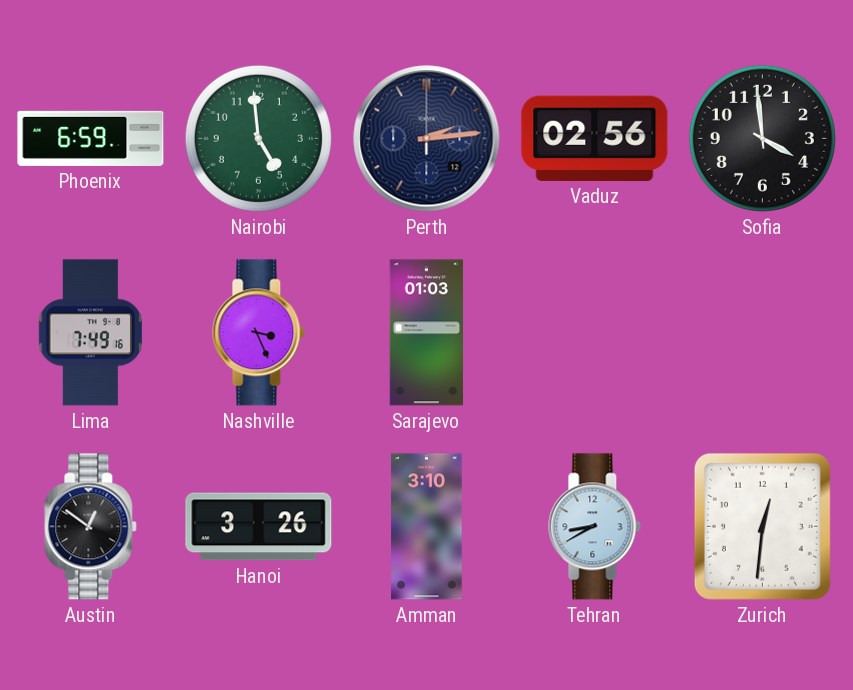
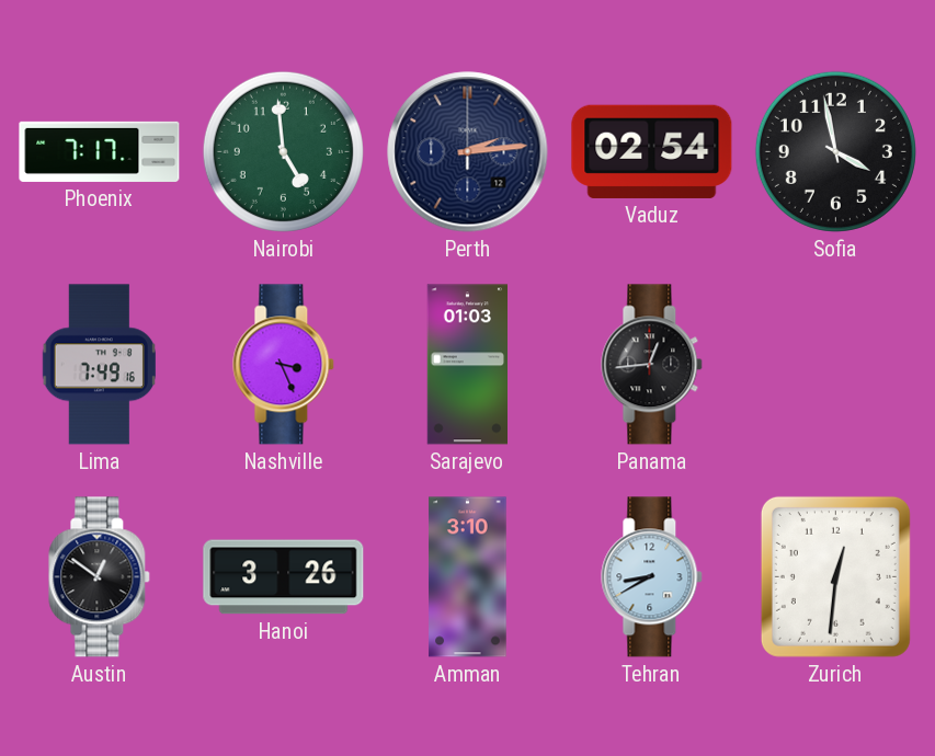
Phoenix: 6:59 -> 7:17 (100, 151)
Vaduz: 02:56 -> 02:54 (652, 151)
Sofia: 3:59 -> 3:58 (835, 151)
Panama: none -> 12:44 (652, 365)
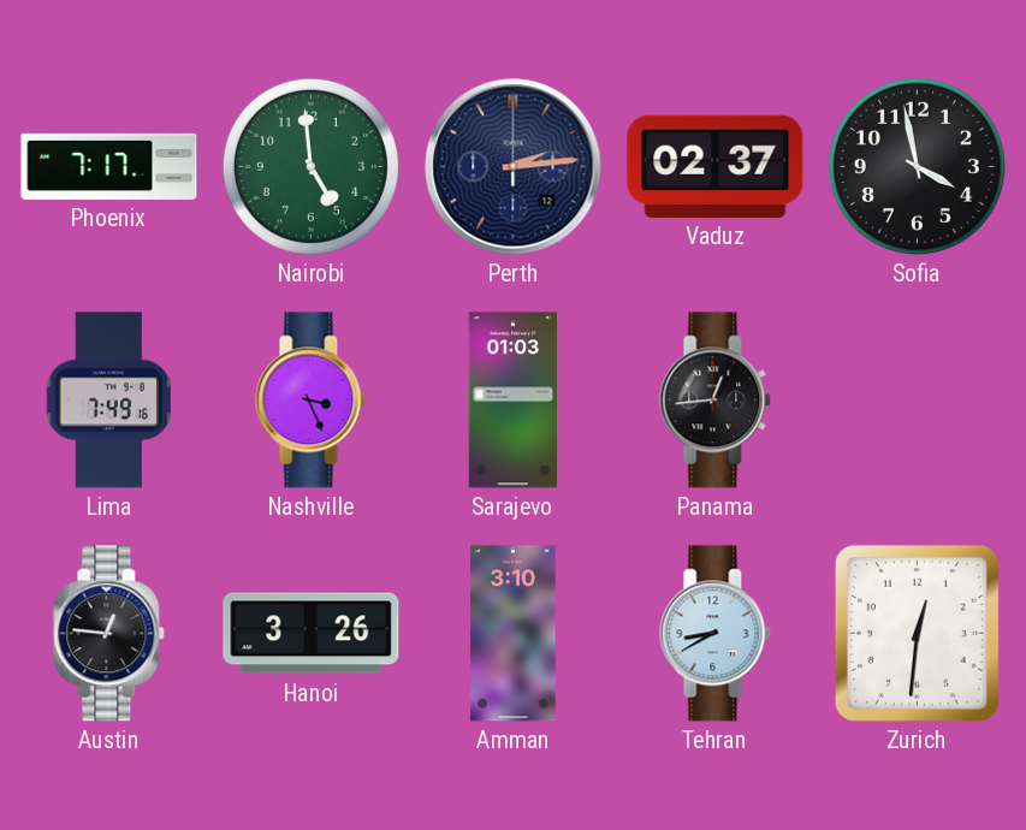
Vaduz: 02:54 -> 02:37 (716, 166)
Austin: 12:51 -> 12:46 (109, 634)
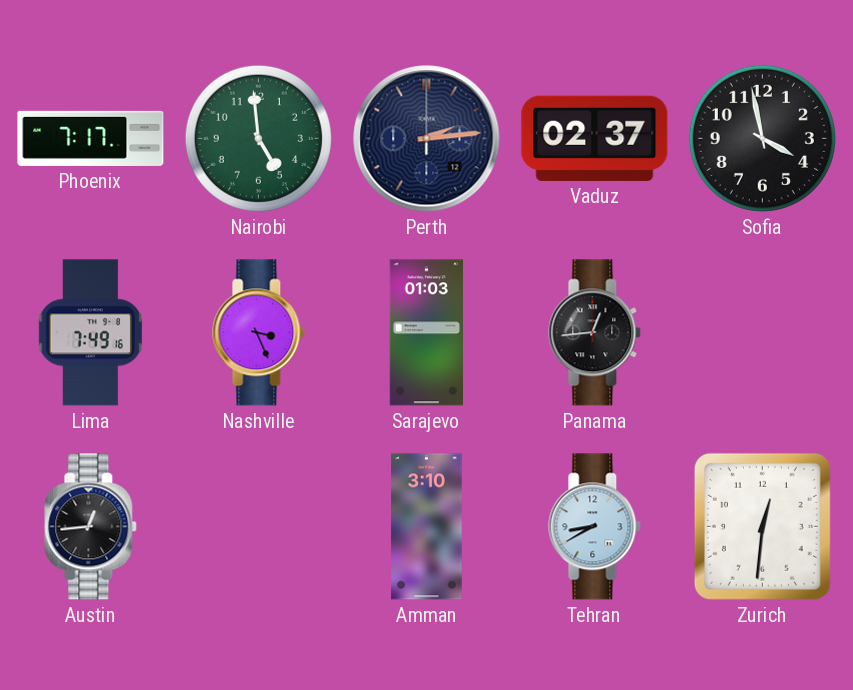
Austin: 12:46 -> 12:44 (91, 527)
Hanoi: 3:26 -> none (312, 634)
